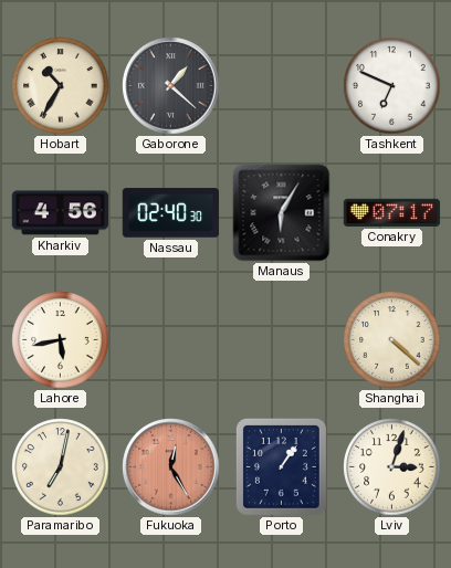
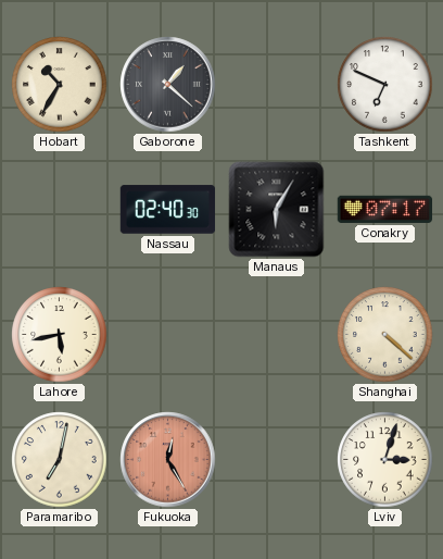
Kharkiv: 4:56 -> none (61, 213)
Porto: 1:06 -> none (281, 466)
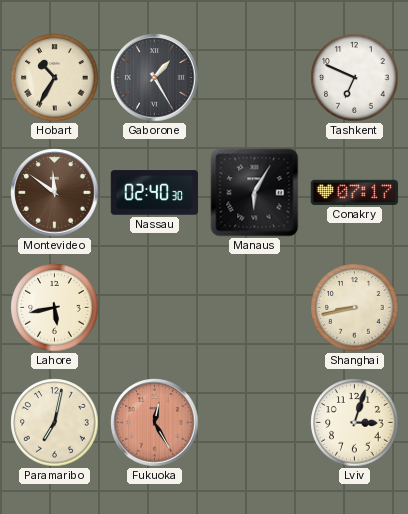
Gaborone: 1:22 -> 1:25 (155, 78)
Montevideo: none -> 11:51 (55, 193)
Shanghai: 4:22 -> 8:43 (355, 308)
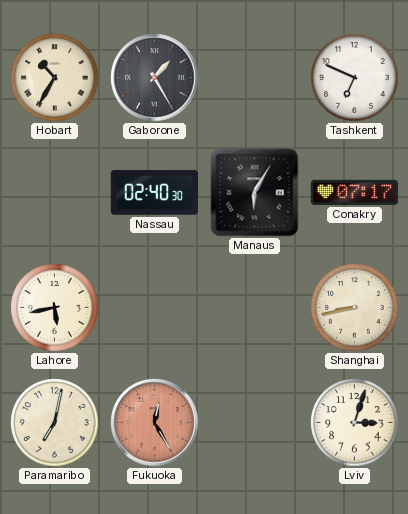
Montevideo: 11:51 -> none (55, 193)
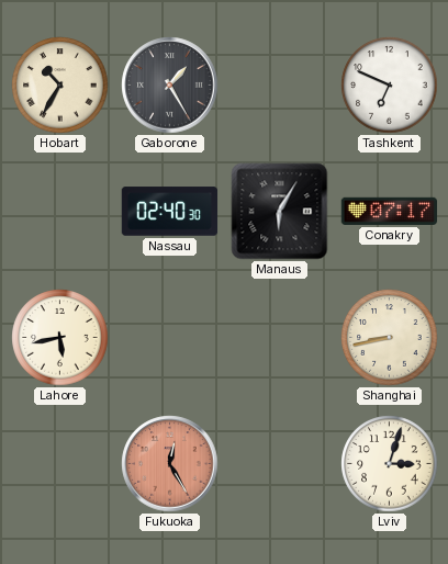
Paramaribo: 7:02 -> none (55, 423)
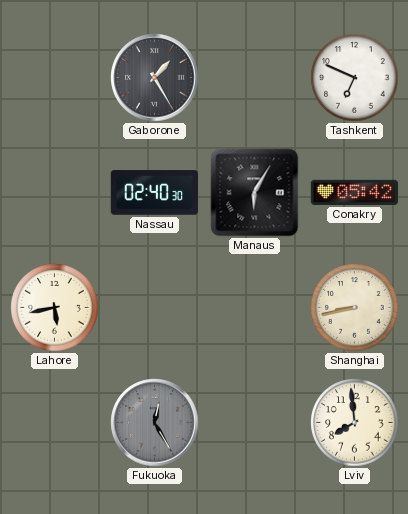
Hobart: 10:35 -> none (60, 86)
Conakry: 07:17 -> 05:42 (355, 192)
Fukuoka dial: salmon -> grey (155, 423)
Lviv: 3:03 -> 7:59 (355, 423)
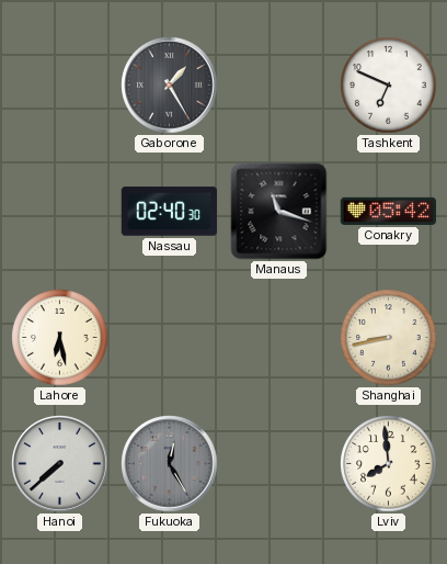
Manaus: 6:05 -> 11:18 (279, 212)
Lahore: 5:43 -> 6:28 (60, 338)
Hanoi: none -> 7:38 (60, 464)
